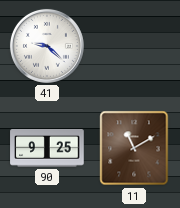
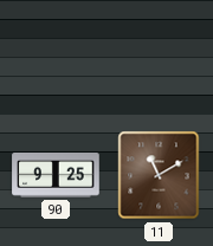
41: 9:22 -> none (47, 46)
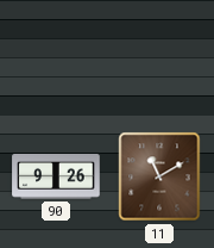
90: 9:25 -> 9:26 (56, 178)
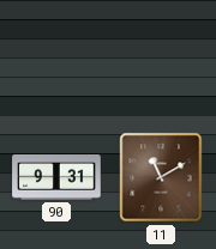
90: 9:26 -> 9:31 (56, 178)
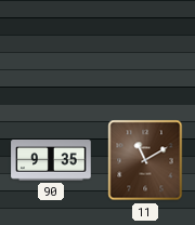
90: 9:31 -> 9:35 (51, 161)
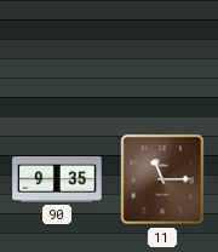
11: 11:10 -> 11:15 (162, 179)
